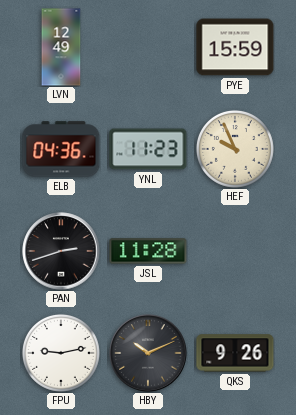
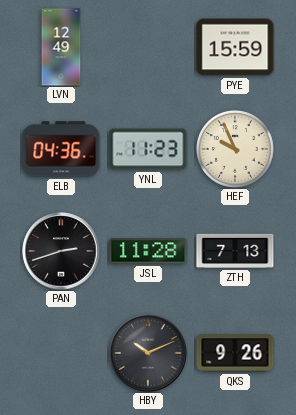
ZTH: none -> 7:13 (235, 251)
FPU: 9:13 -> none (61, 353)
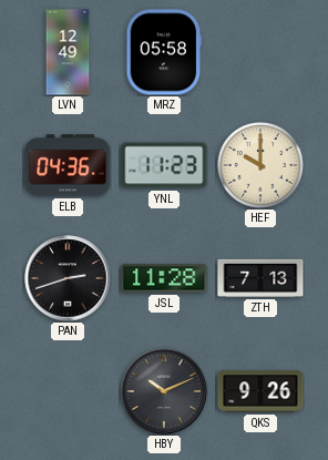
MRZ: none -> 05:58 (164, 52)
PYE: 15:59 -> none (235, 47)
HEF: 9:56 -> 10:00 (260, 165)
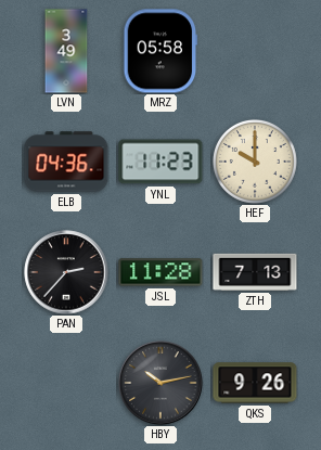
LVN: 12:49 -> 3:49 (66, 51)
PAN: 2:42 -> 2:37 (66, 272)
HBY: 10:11 -> 10:13 (160, 383)
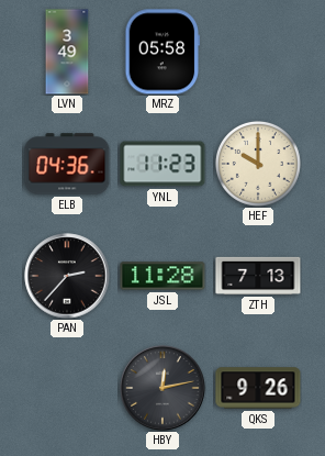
HBY: 10:13 -> 12:13 (162, 388)
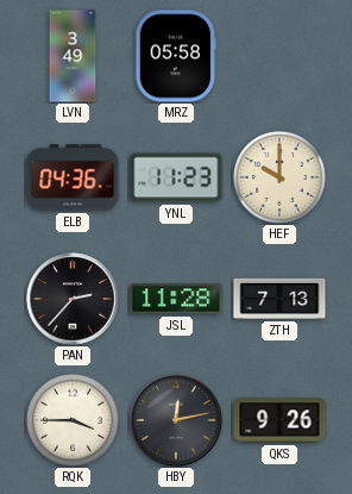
RQK: none -> 3:45 (73, 420)
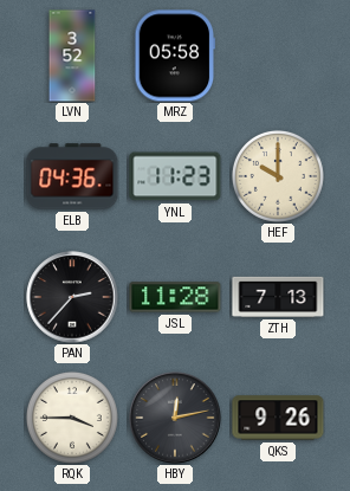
LVN: 3:49 -> 3:52 (72, 56)
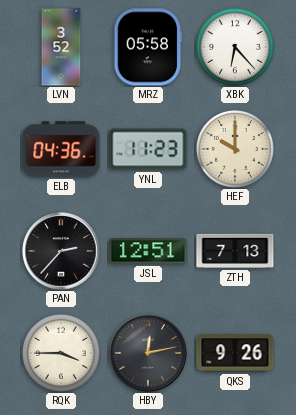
XBK: none -> 6:23 (235, 47)
JSL: 11:28 -> 12:51 (148, 251)
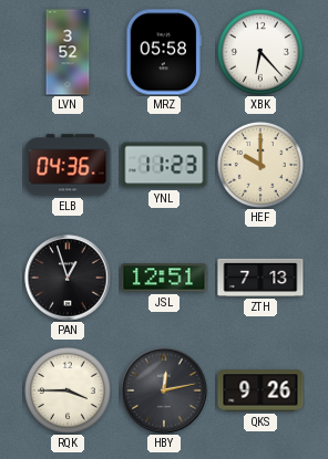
PAN: 2:37 -> 12:57 (68, 278)
